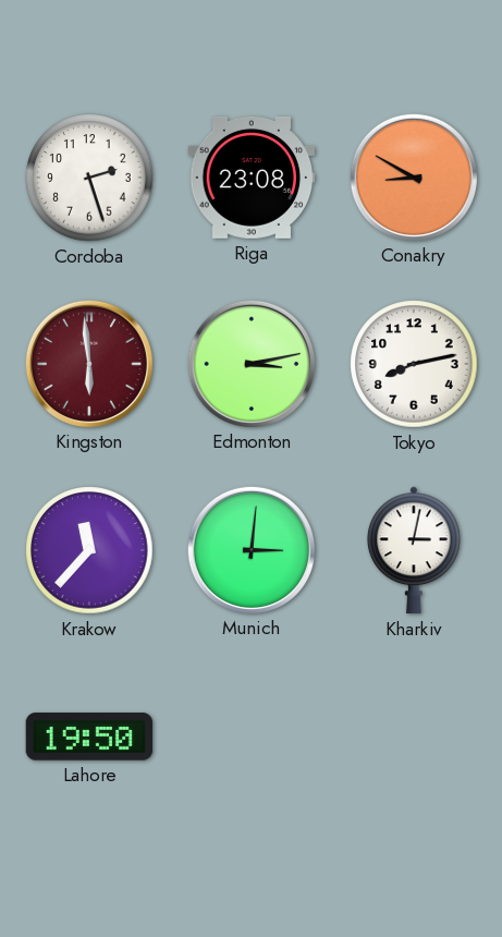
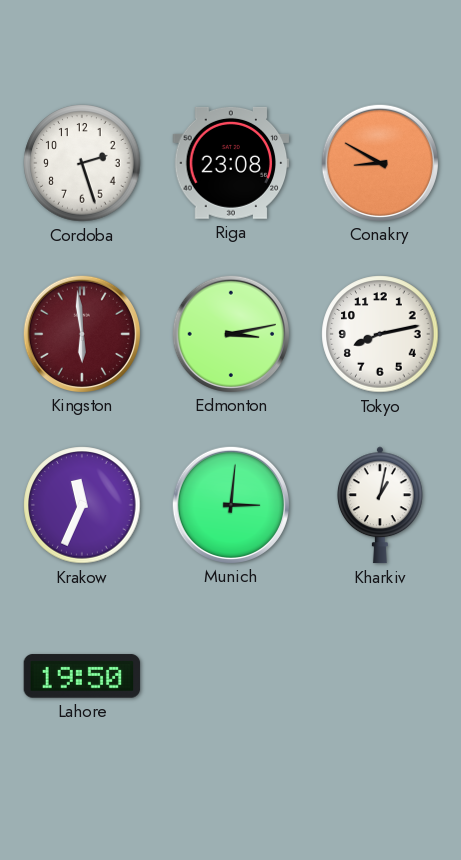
Krakow: 11:37 -> 11:34 (82, 505)
Kharkiv: 3:02 -> 1:02 (380, 505)
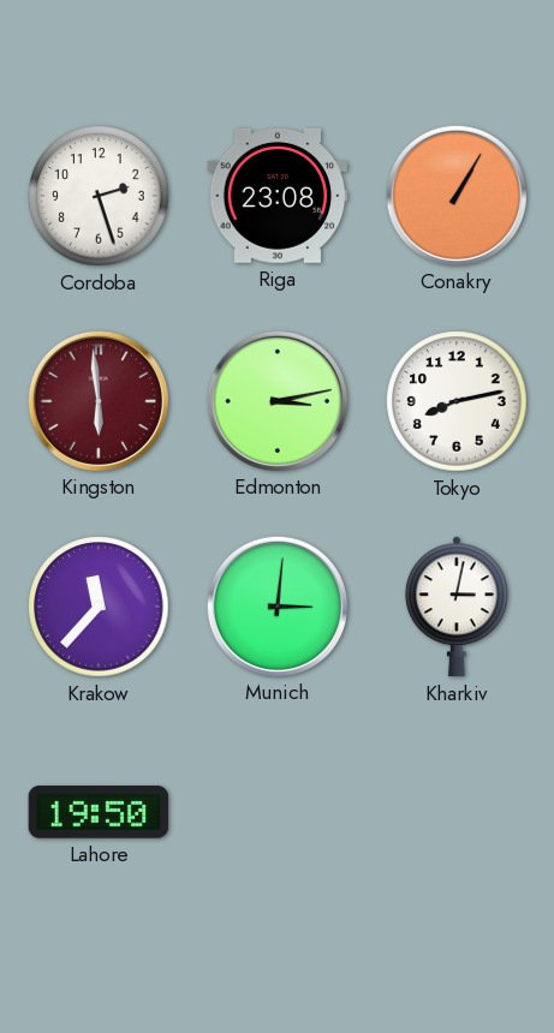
Conakry: 8:50 -> 1:05 (455, 195)
Krakow: 11:34 -> 11:37 (99, 607)
Kharkiv: 1:02 -> 3:02 (457, 607)
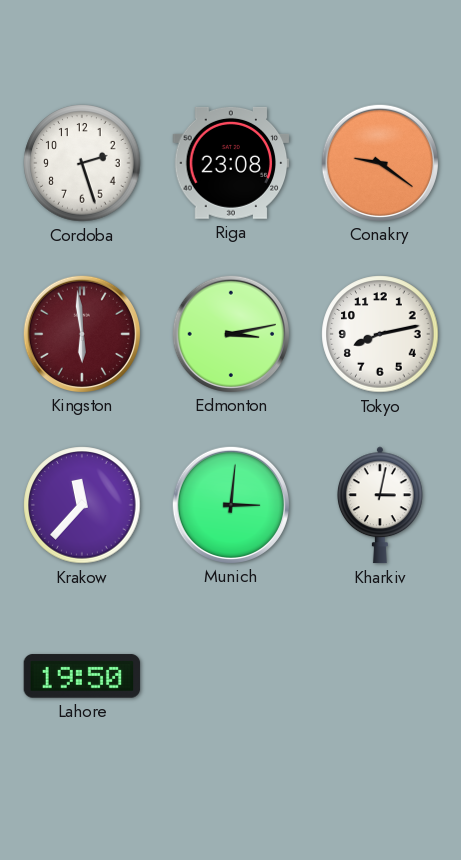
Conakry: 1:05 -> 9:21 (379, 162)
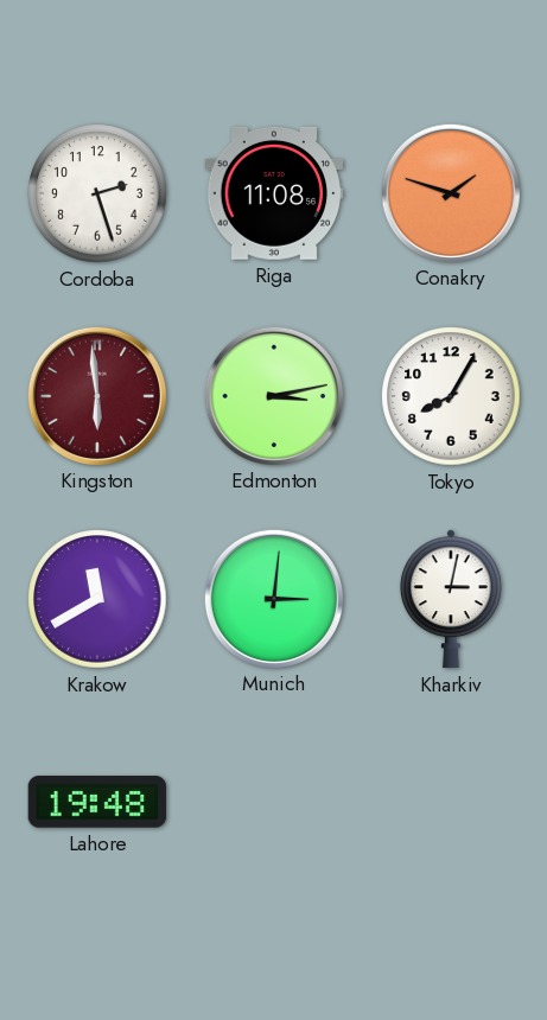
Riga: 23:08 -> 11:08 (274, 193)
Conakry: 9:21 -> 1:48 (450, 192)
Tokyo: 8:13 -> 8:05 (451, 396)
Krakow: 11:37 -> 11:40 (97, 599)
Lahore: 19:50 -> 19:48 (97, 802)
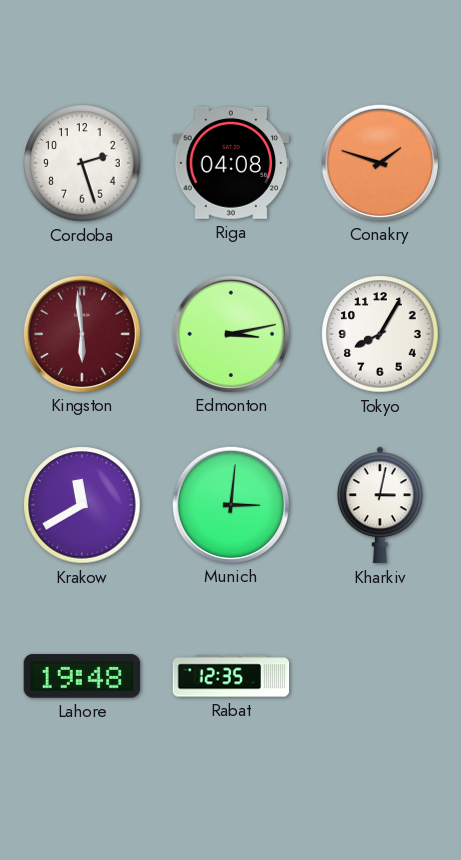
Riga: 11:08 -> 04:08 (231, 163)
Rabat: none -> 12:35 (231, 676)
